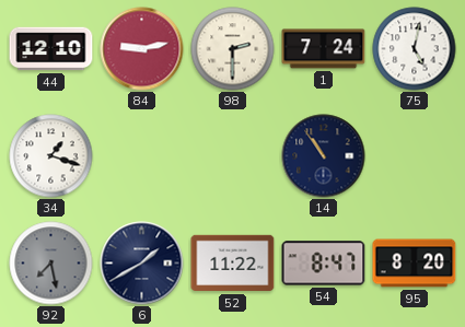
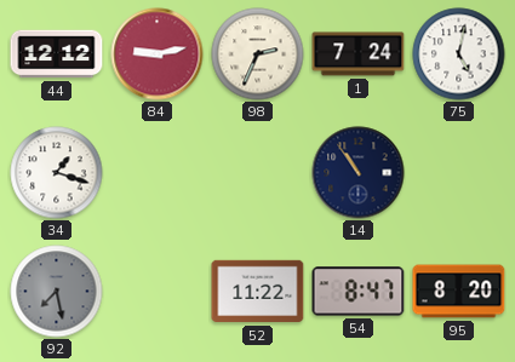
44: 12:10 -> 12:12 (57, 54)
98: 2:30 -> 2:34 (258, 54)
6: 1:40 -> none (142, 264)
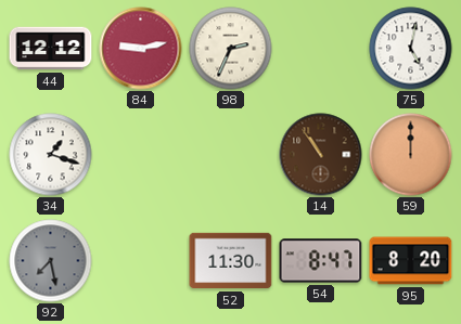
1: 7:24 -> none (359, 54)
14 dial: navy -> brown (321, 155)
59: none -> 12:00 (411, 155)
52: 11:22 -> 11:30 (231, 261)
